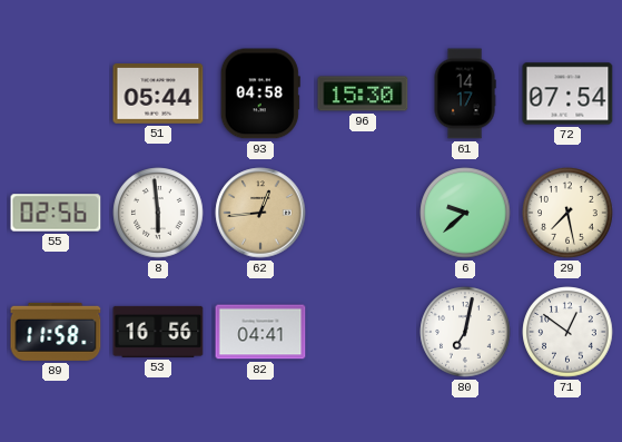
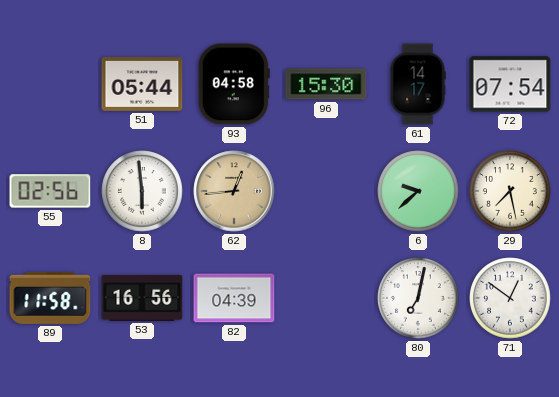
82: 04:41 -> 04:39 (234, 298)
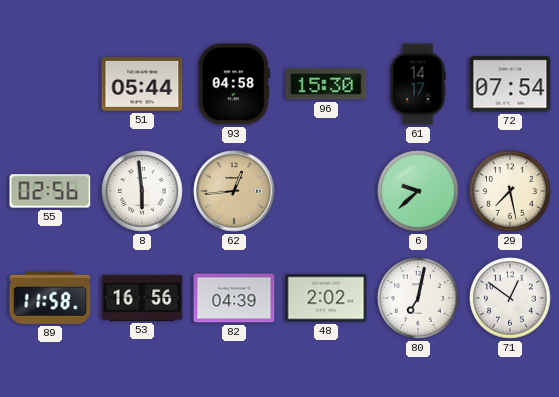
48: none -> 2:02 (326, 298)
